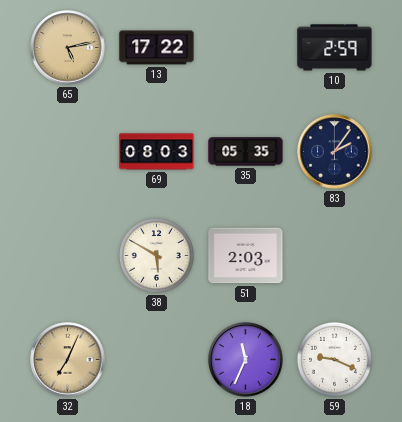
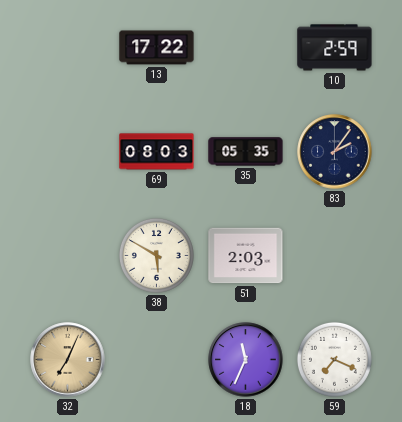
65: 5:13 -> none (68, 48)
59: 9:19 -> 7:19 (334, 359)
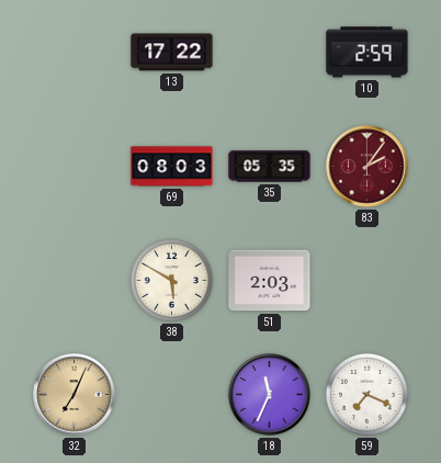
83 dial: navy -> burgundy (367, 167)
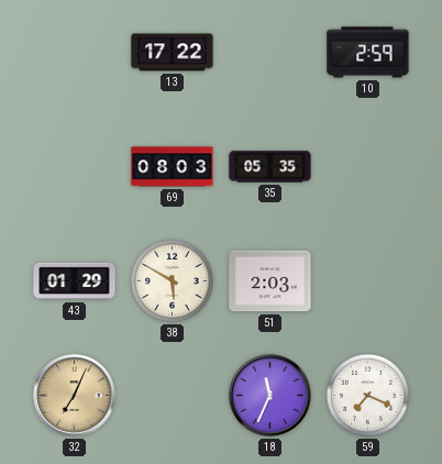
83: 2:06 -> none (367, 167)
43: none -> 01:29 (75, 281)
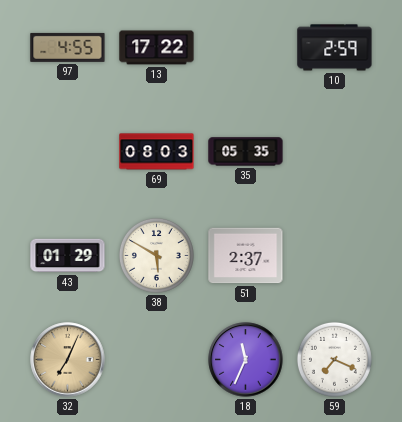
97: none -> 4:55 (68, 47)
51: 2:03 -> 2:37 (246, 256)
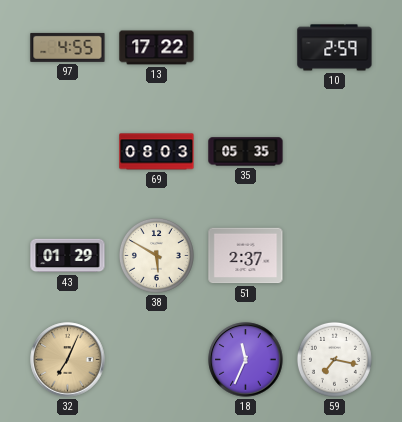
59: 7:19 -> 7:17 (334, 359)
